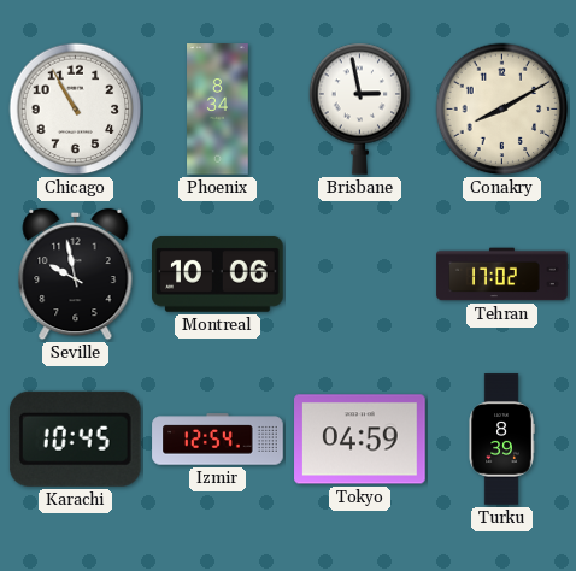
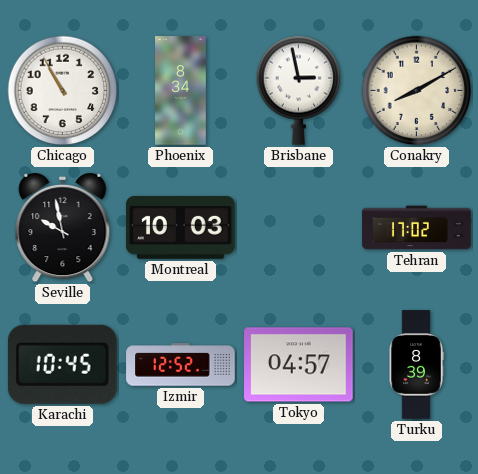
Montreal: 10:06 -> 10:03 (181, 227)
Izmir: 12:54 -> 12:52 (181, 365)
Tokyo: 04:59 -> 04:57 (299, 365)
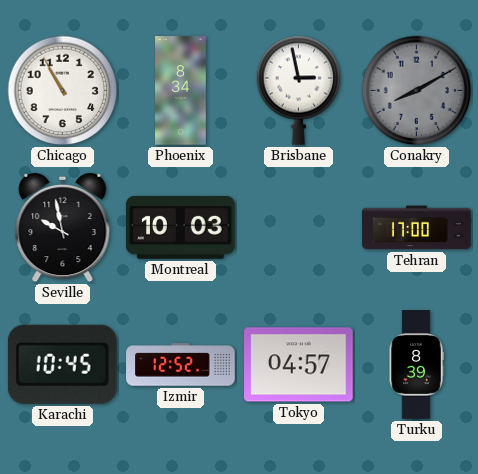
Conakry dial: cream -> grey (417, 91)
Tehran: 17:02 -> 17:00 (417, 228)
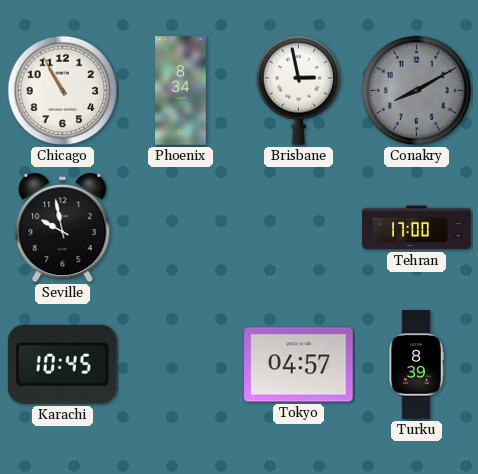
Montreal: 10:03 -> none (181, 227)
Izmir: 12:52 -> none (181, 365)
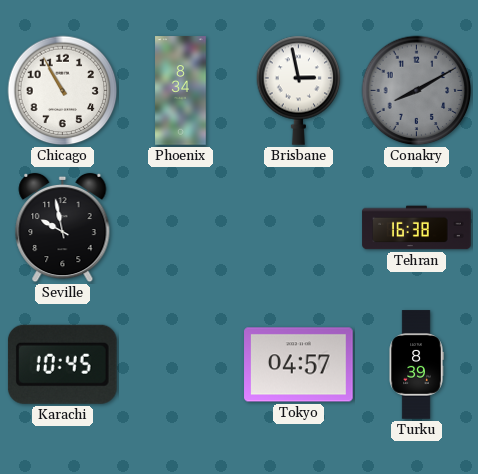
Tehran: 17:00 -> 16:38 (417, 228)
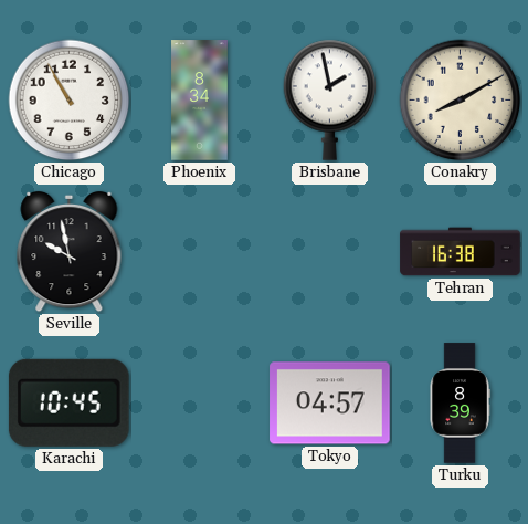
Brisbane: 2:58 -> 1:58 (330, 99)
Conakry dial: grey -> cream (461, 101)
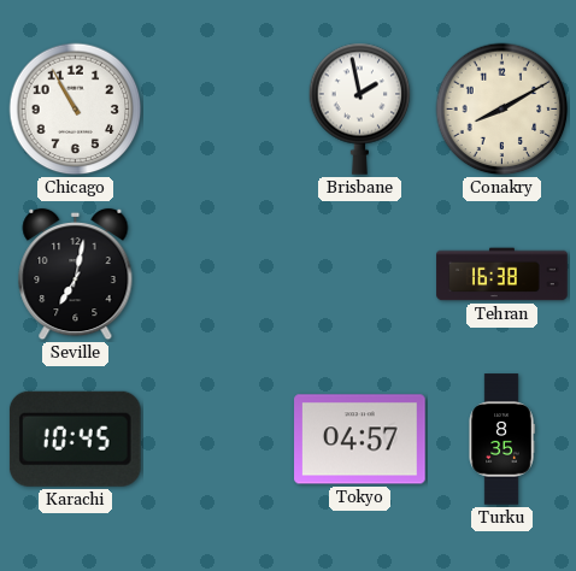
Phoenix: 8:34 -> none (200, 101)
Seville: 9:58 -> 7:02 (76, 275)
Turku: 8:39 -> 8:35 (501, 440)
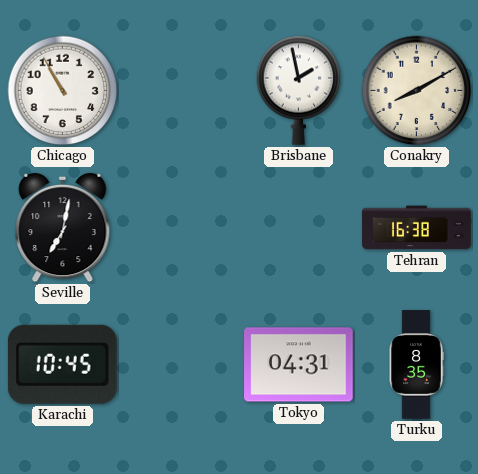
Tokyo: 04:57 -> 04:31 (299, 365)
